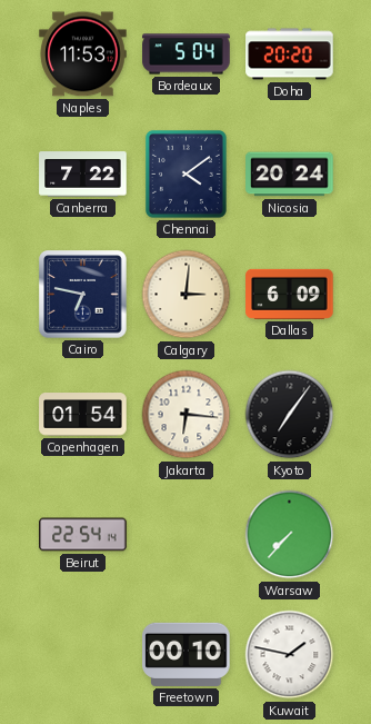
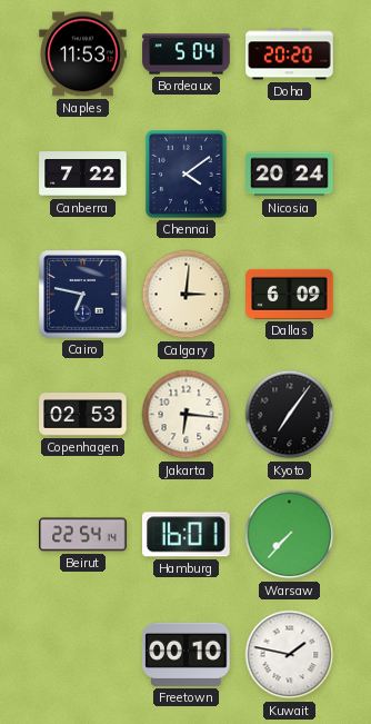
Copenhagen: 01:54 -> 02:53 (83, 415)
Hamburg: none -> 16:01 (187, 535)
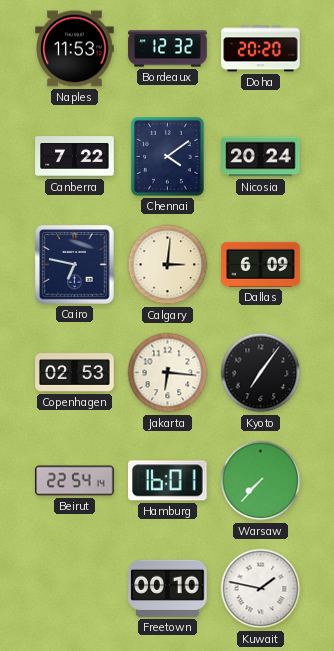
Bordeaux: 5:04 -> 12:32 (168, 49)
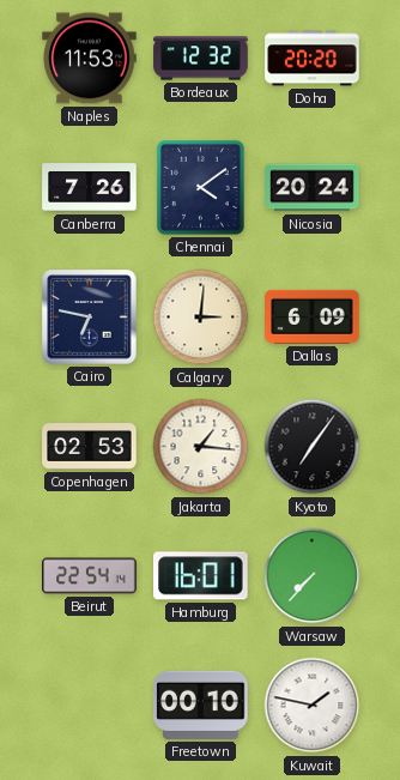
Canberra: 7:22 -> 7:26 (90, 188)
Jakarta: 6:16 -> 1:16 (201, 447)
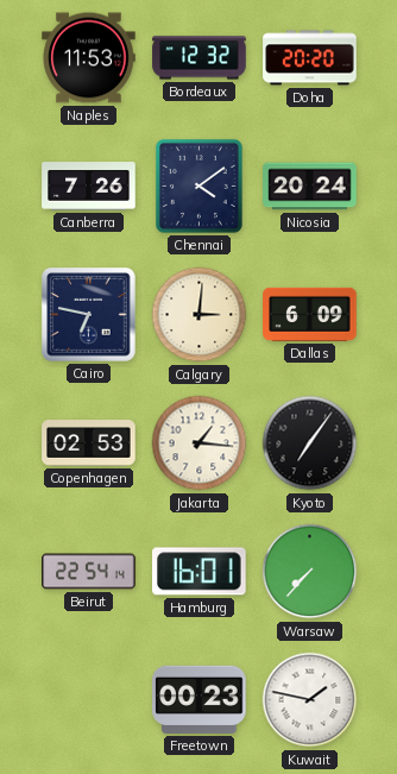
Freetown: 00:10 -> 00:23 (200, 699)
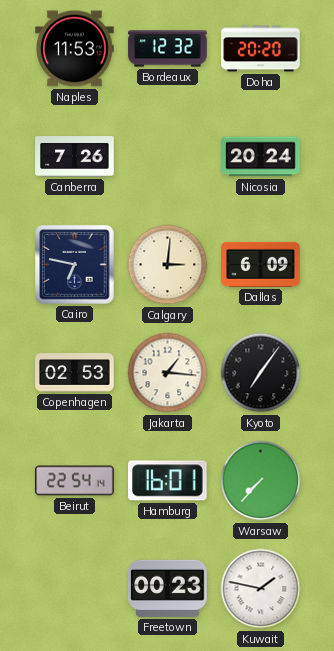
Chennai: 4:09 -> none (198, 185)
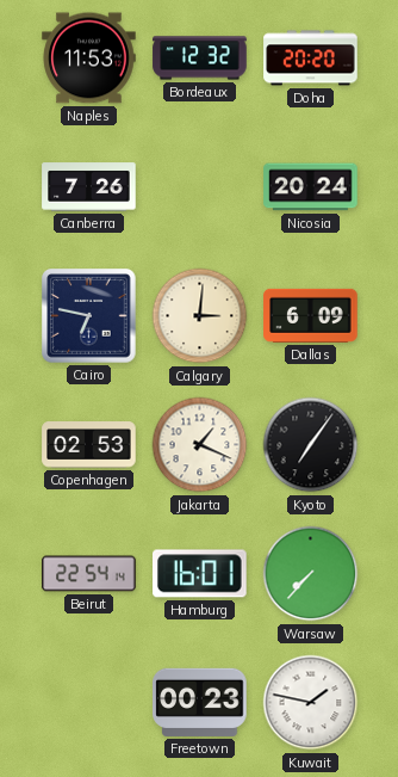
Jakarta: 1:16 -> 1:19 (200, 445)
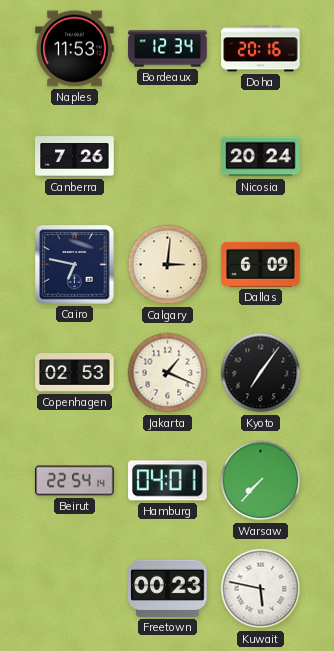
Bordeaux: 12:32 -> 12:34 (168, 49)
Doha: 20:20 -> 20:16 (261, 49)
Hamburg: 16:01 -> 04:01 (168, 481)
Kuwait: 1:47 -> 5:47 (261, 589)
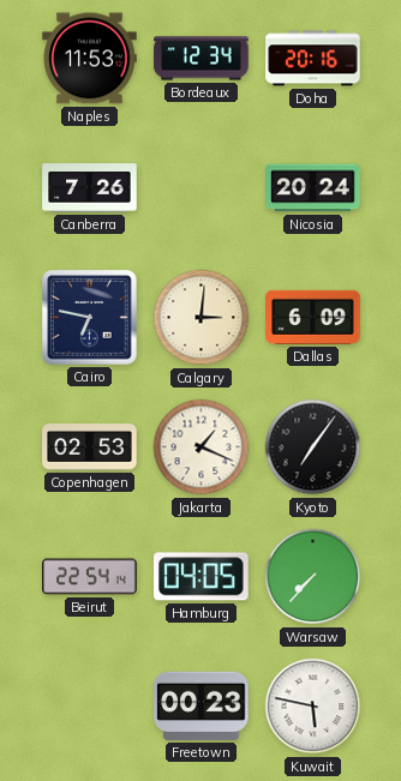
Hamburg: 04:01 -> 04:05 (202, 577)
